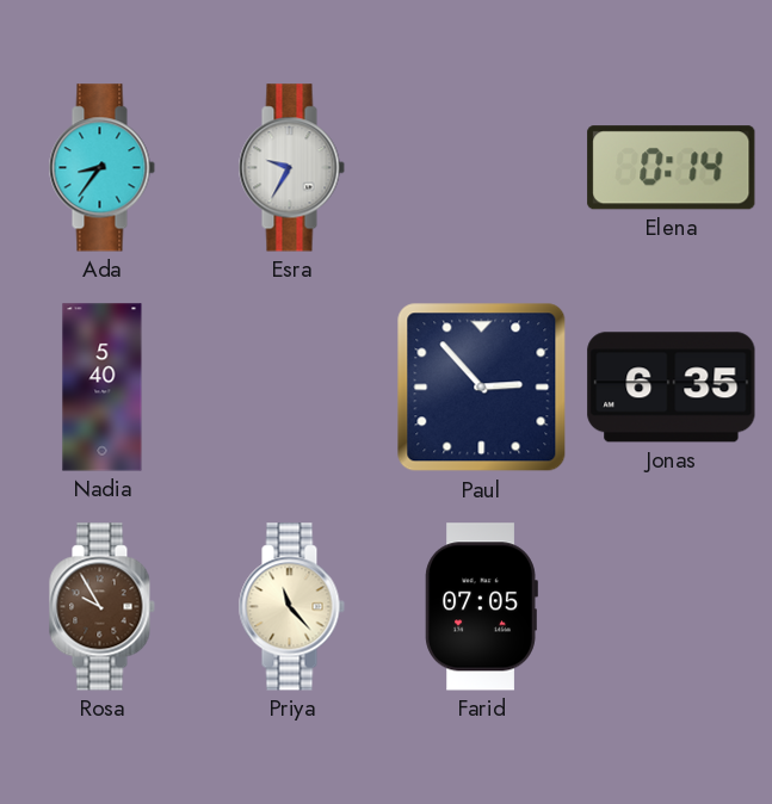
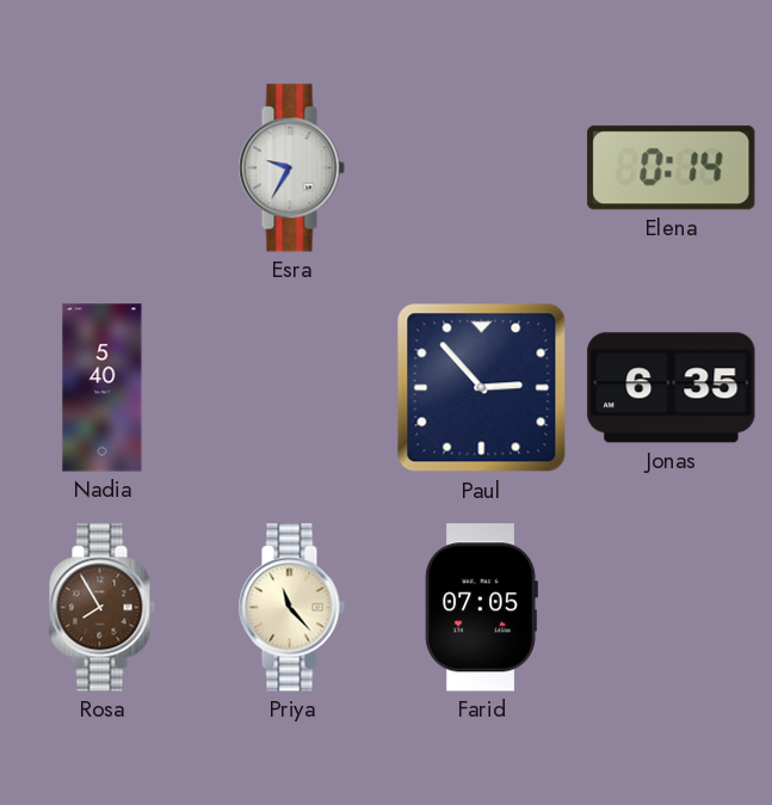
Ada: 8:36 -> none (101, 168)
Rosa: 9:55 -> 7:55 (101, 608)
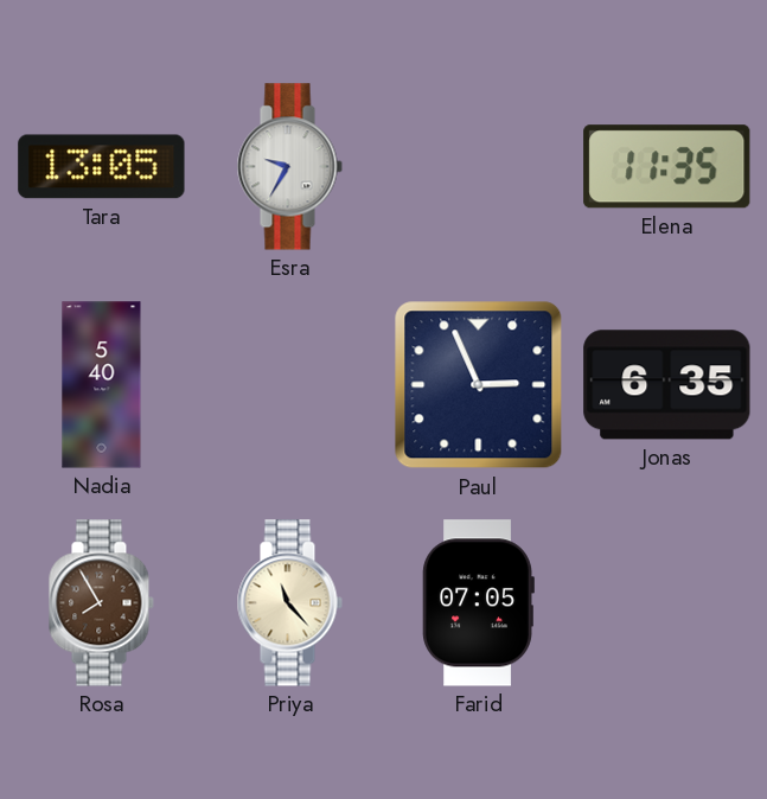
Tara: none -> 13:05 (102, 167)
Elena: 0:14 -> 11:35 (667, 167)
Paul: 2:53 -> 2:56 (479, 385)
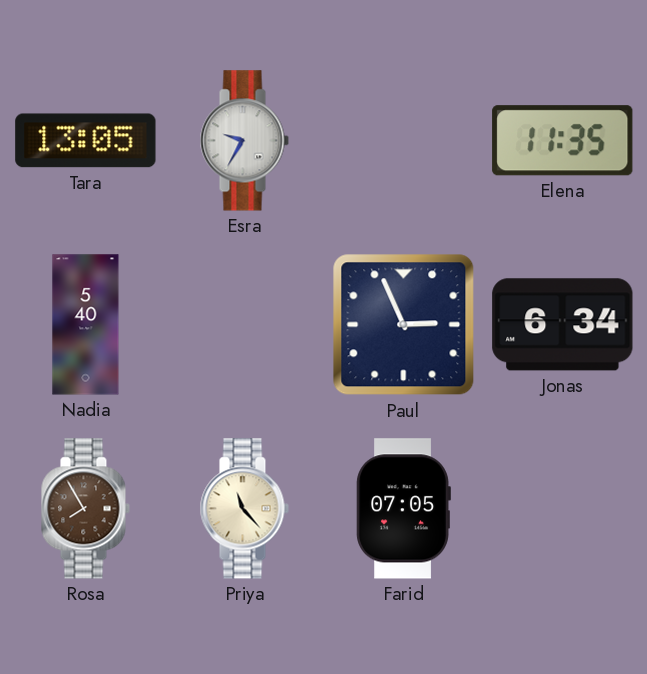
Jonas: 6:35 -> 6:34 (563, 325)
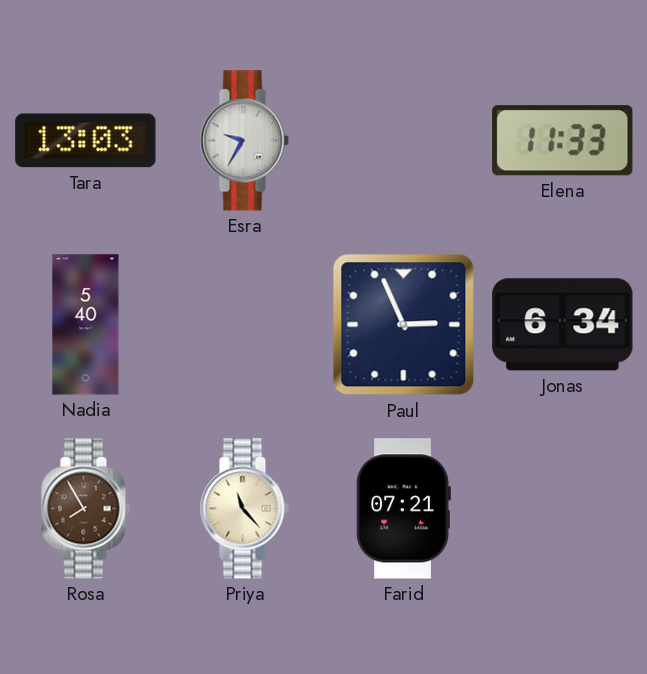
Tara: 13:05 -> 13:03 (86, 141)
Elena: 11:35 -> 11:33 (563, 141)
Farid: 07:05 -> 07:21 (403, 509)
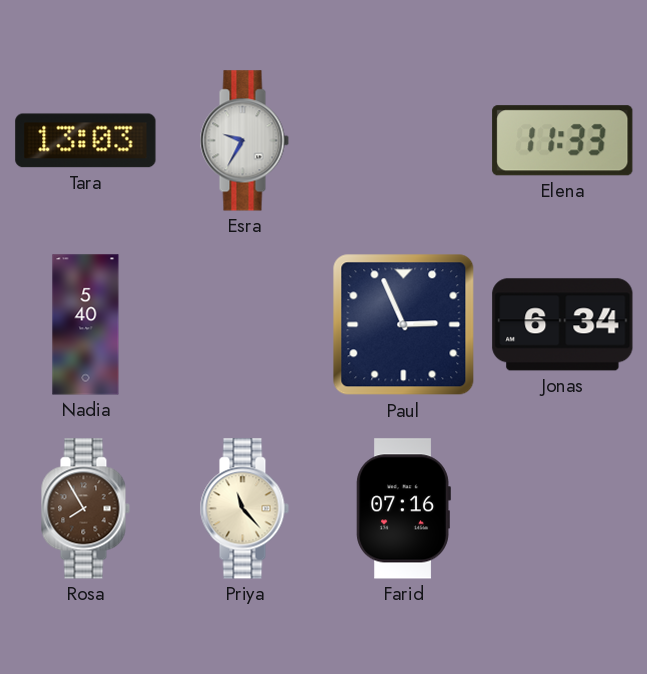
Farid: 07:21 -> 07:16 (403, 509)
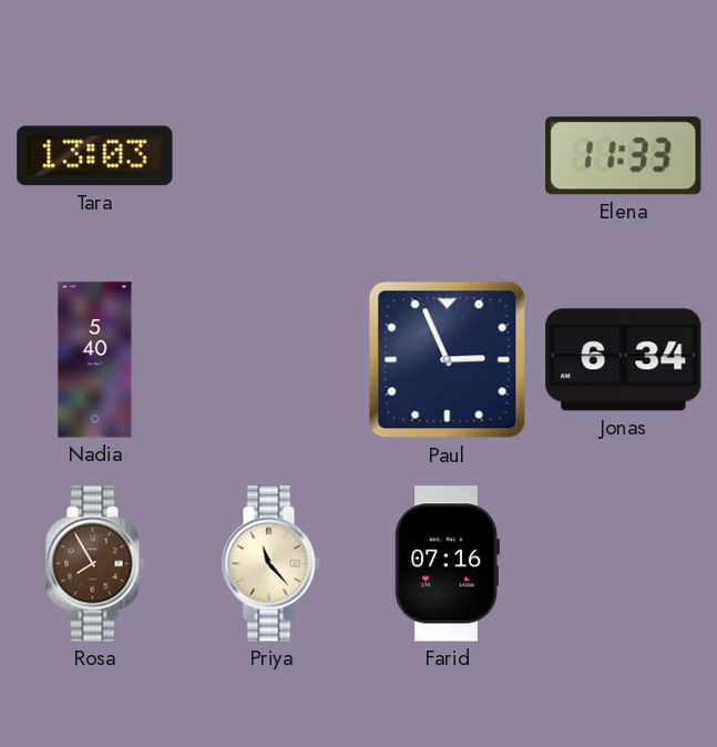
Esra: 9:35 -> none (244, 141)
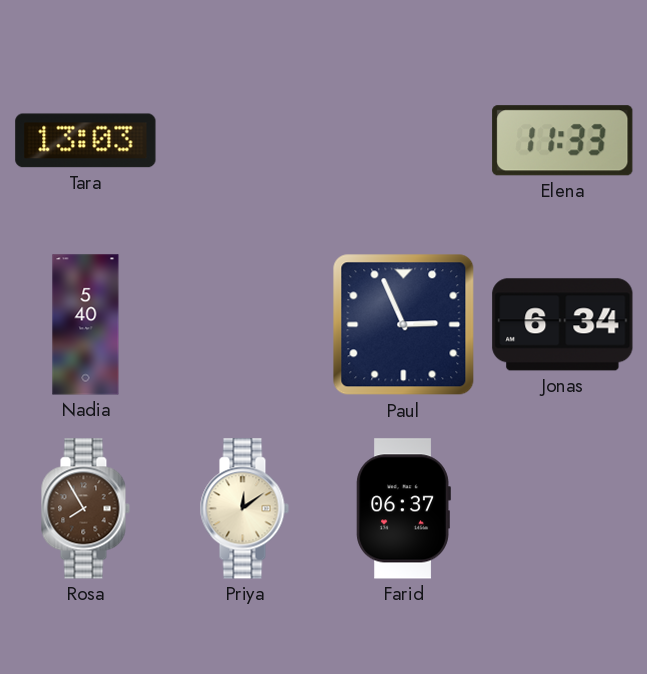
Priya: 11:23 -> 12:09 (244, 509)
Farid: 07:16 -> 06:37 (403, 509)
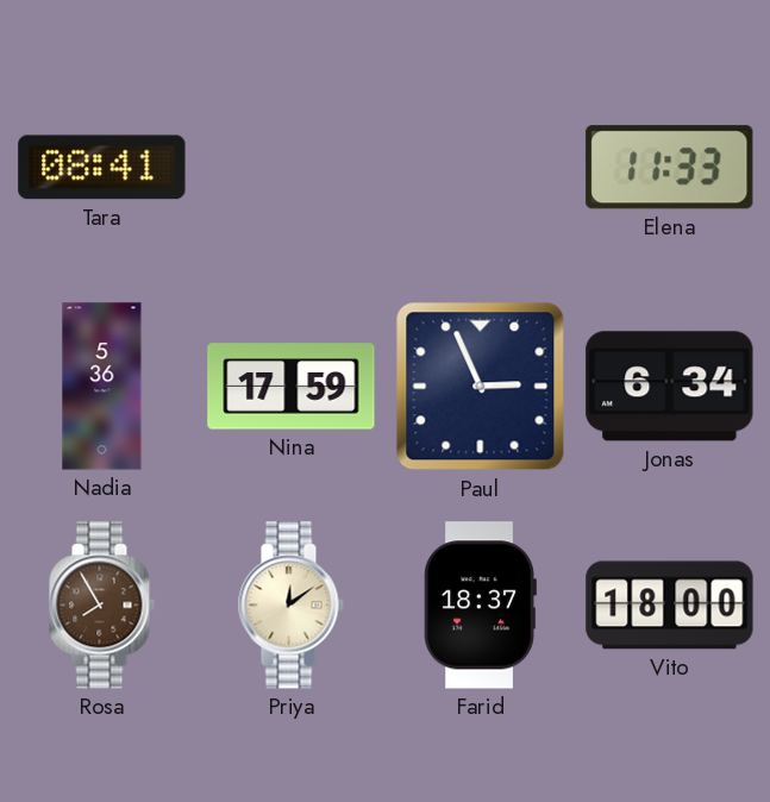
Tara: 13:03 -> 08:41 (102, 168)
Nadia: 5:40 -> 5:36 (102, 387)
Nina: none -> 17:59 (292, 387)
Farid: 06:37 -> 18:37 (480, 606)
Vito: none -> 18:00 (670, 606)
